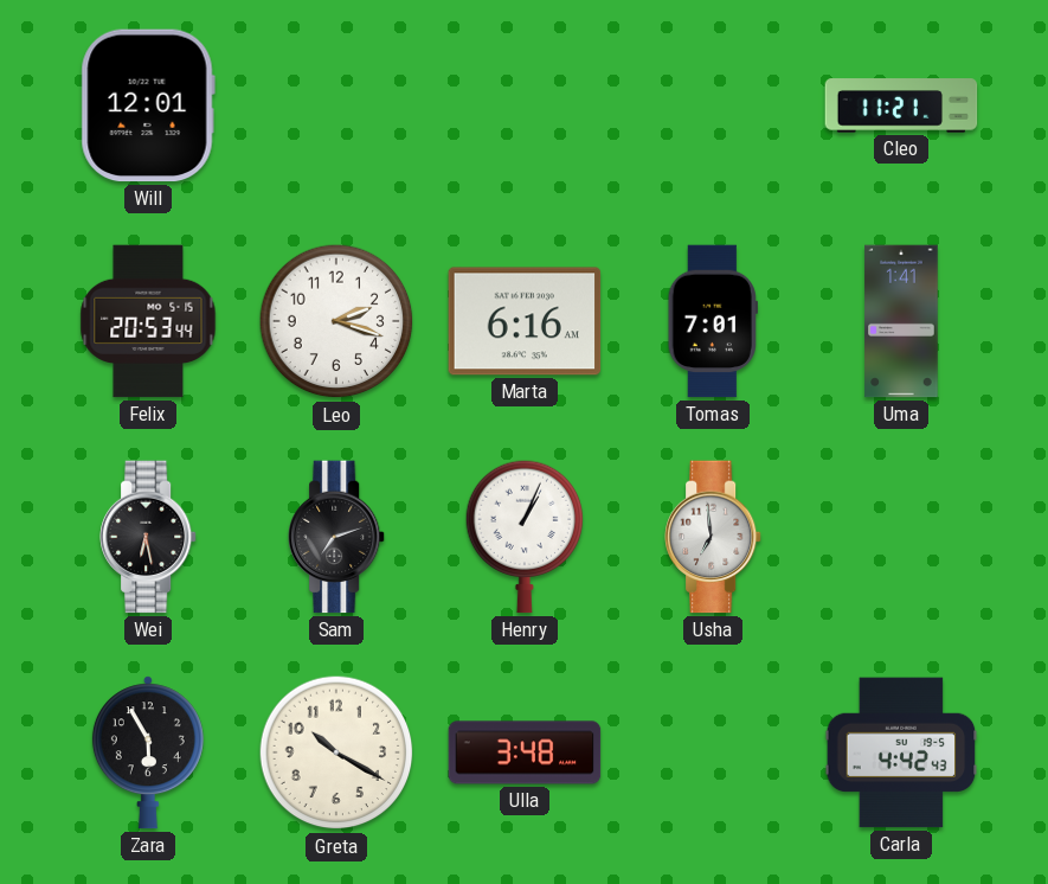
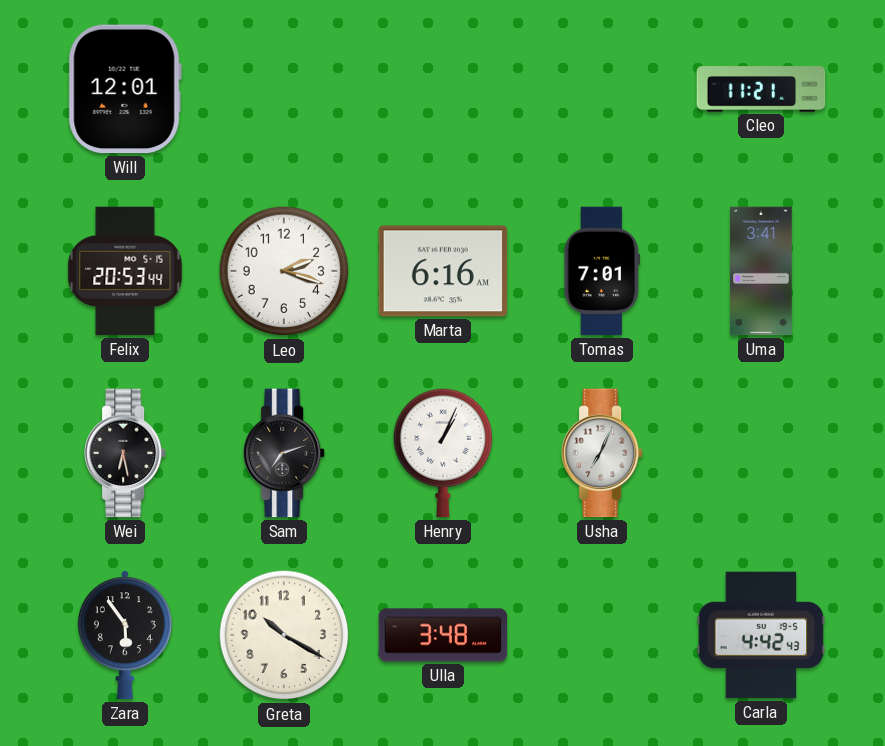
Uma: 1:41 -> 3:41 (761, 271)
Usha: 6:59 -> 7:04 (603, 453)
Zara: 5:55 -> 5:54 (125, 635)
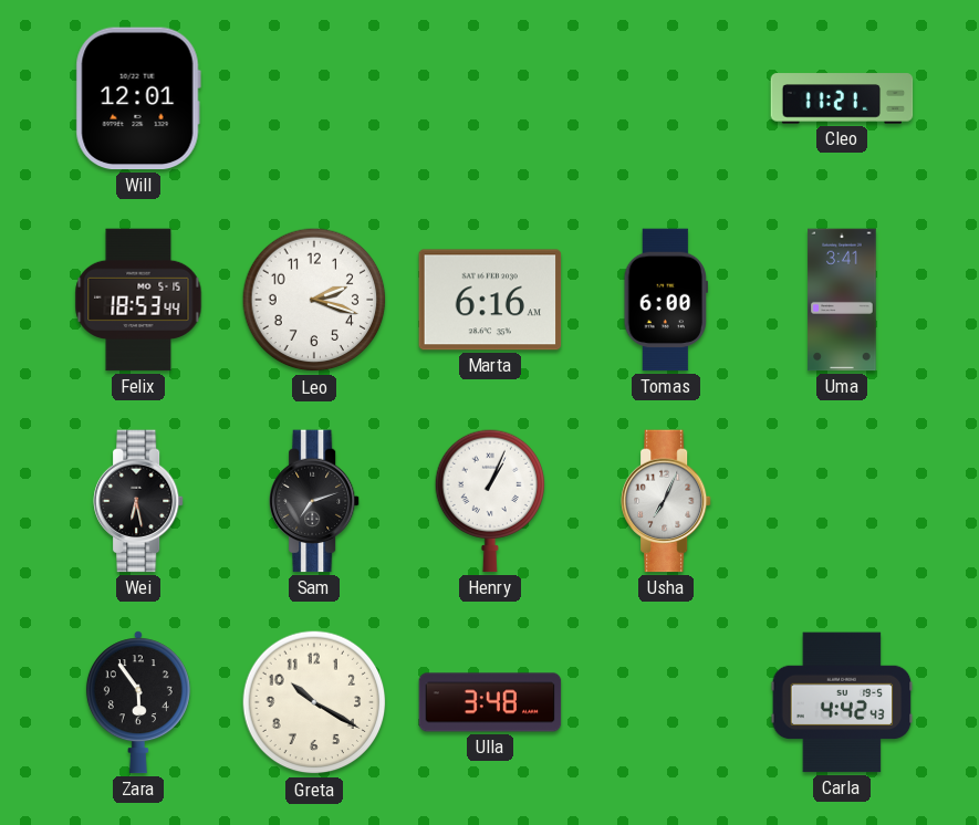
Felix: 20:53 -> 18:53 (138, 300)
Tomas: 7:01 -> 6:00 (666, 300)
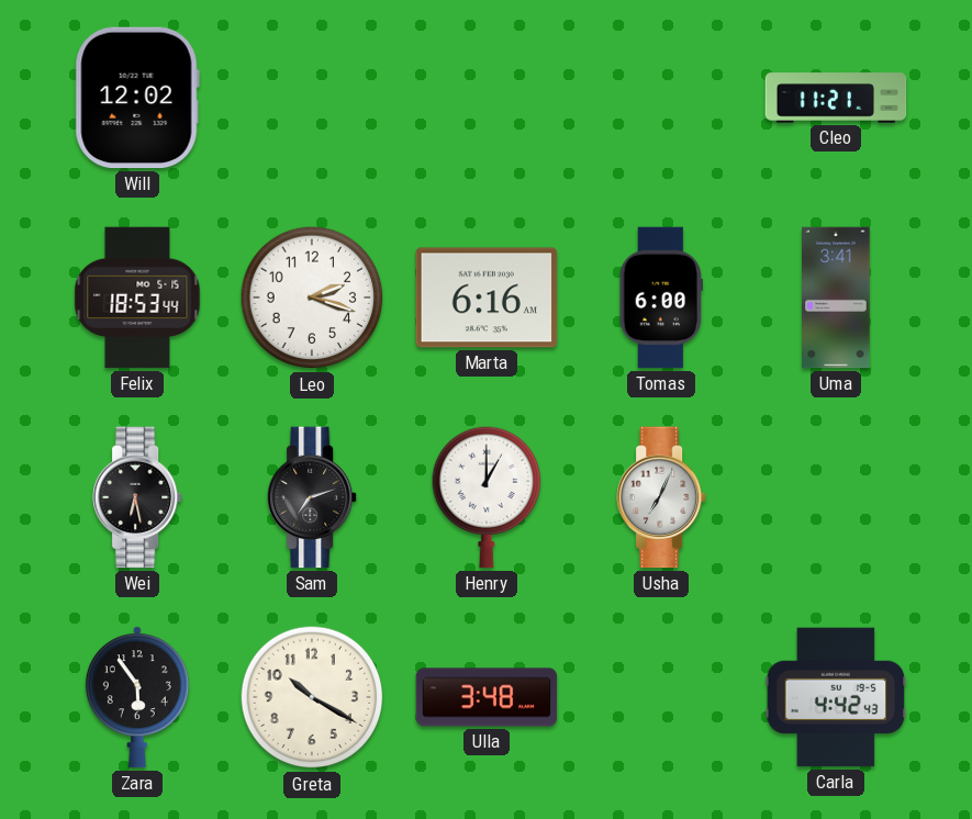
Will: 12:01 -> 12:02 (137, 98)
Henry: 1:04 -> 1:00 (487, 497)
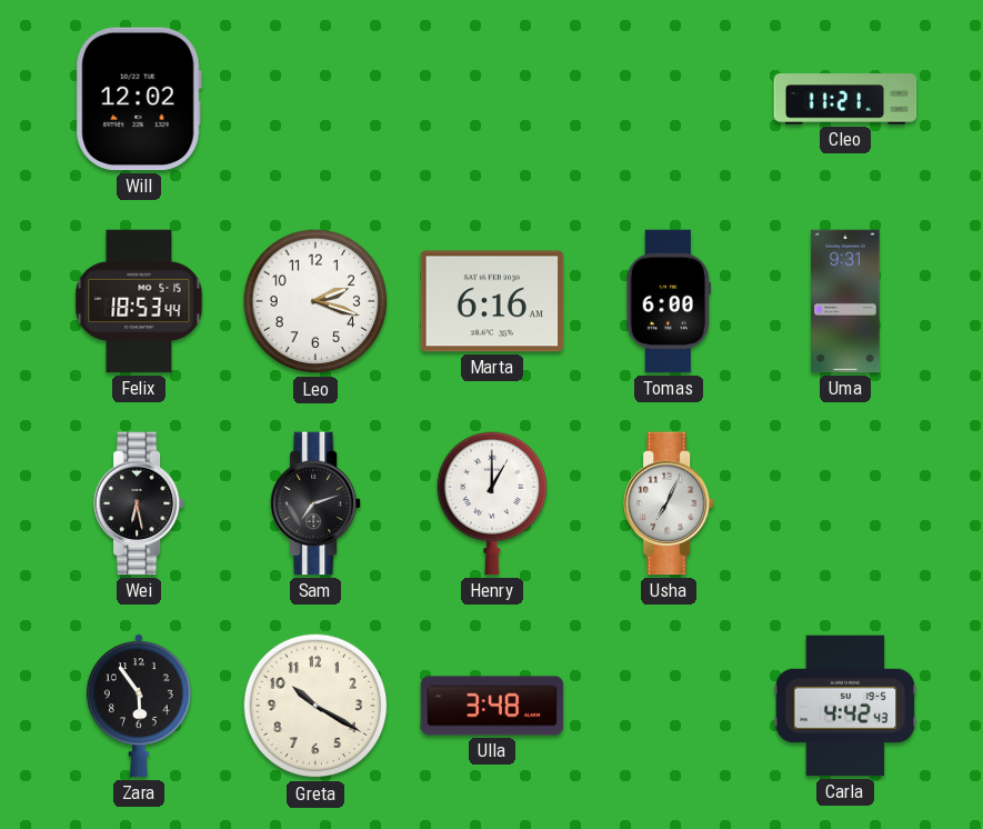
Uma: 3:41 -> 9:31 (845, 301)
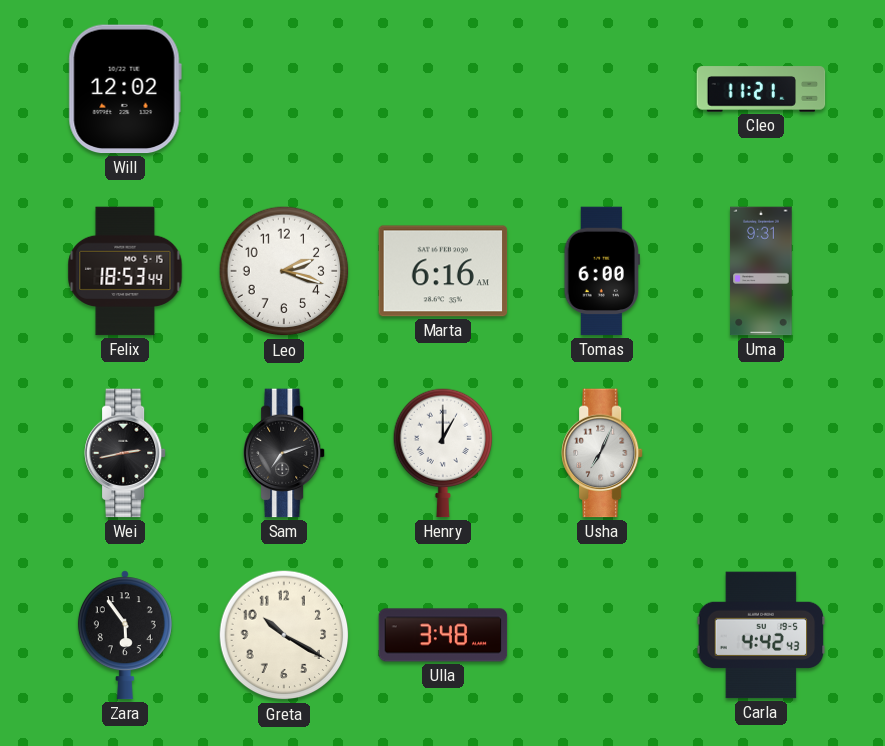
Wei: 6:28 -> 2:43 (126, 453)
